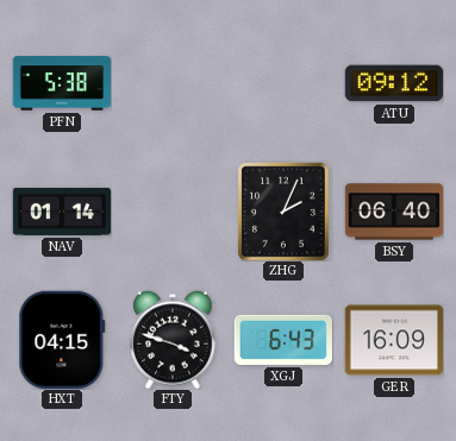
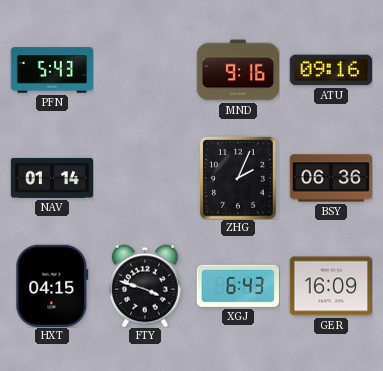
PFN: 5:38 -> 5:43 (52, 70)
MND: none -> 9:16 (237, 70)
ATU: 09:12 -> 09:16 (330, 70)
BSY: 06:40 -> 06:36 (331, 178)
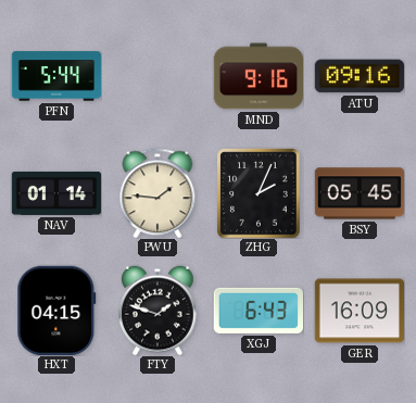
PFN: 5:43 -> 5:44 (56, 76)
PWU: none -> 1:46 (157, 193)
BSY: 06:36 -> 05:45 (360, 193)
FTY: 3:48 -> 1:48 (159, 311)
